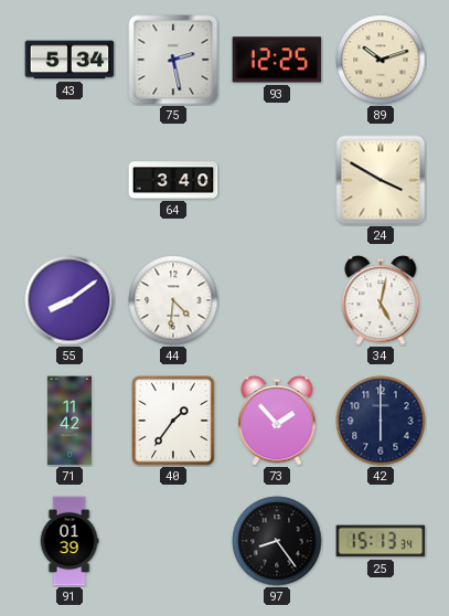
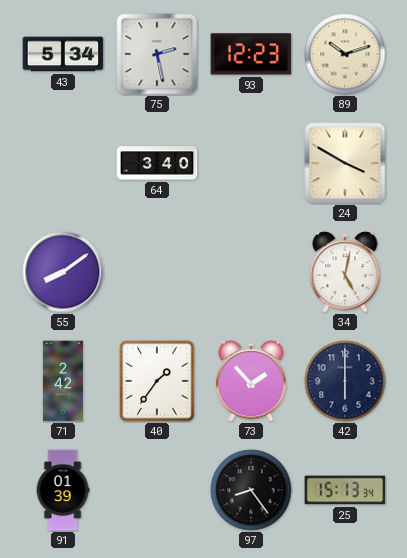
93: 12:25 -> 12:23 (251, 54)
44: 4:31 -> none (173, 300)
71: 11:42 -> 2:42 (63, 381)
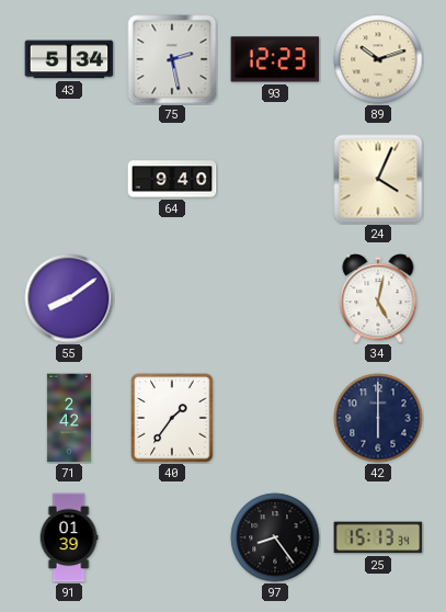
64: 3:40 -> 9:40 (172, 179)
24: 3:50 -> 4:04 (378, 179)
73: 1:53 -> none (251, 381)
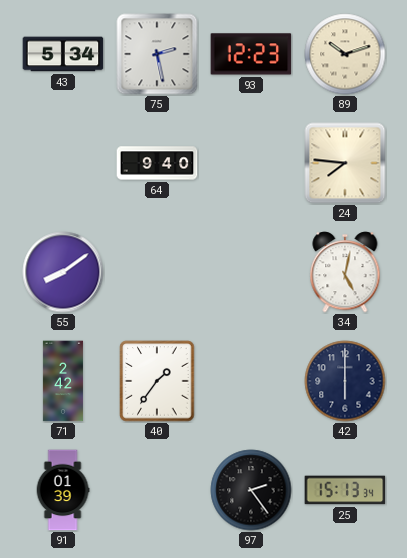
24: 4:04 -> 7:46 (345, 163)
97: 8:24 -> 2:24 (251, 490)
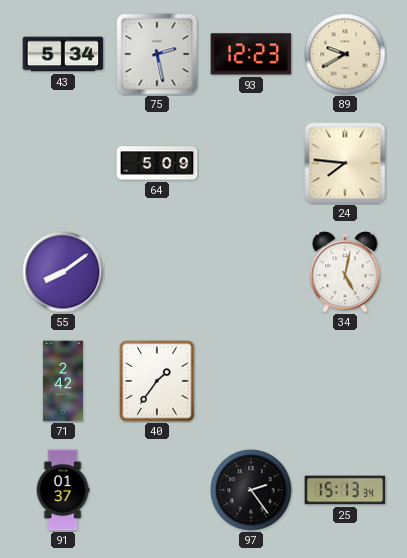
89: 10:12 -> 9:40 (345, 54)
64: 9:40 -> 5:09 (157, 163)
42: 6:00 -> none (345, 381)
91: 01:39 -> 01:37 (63, 490)
